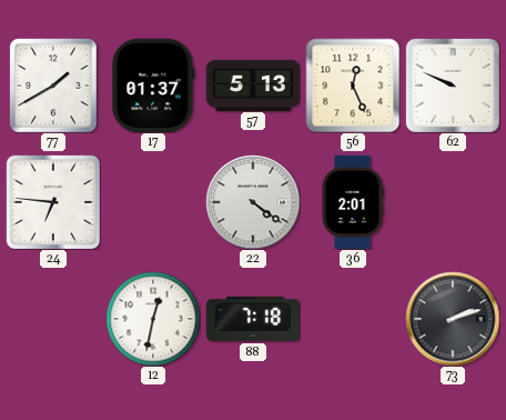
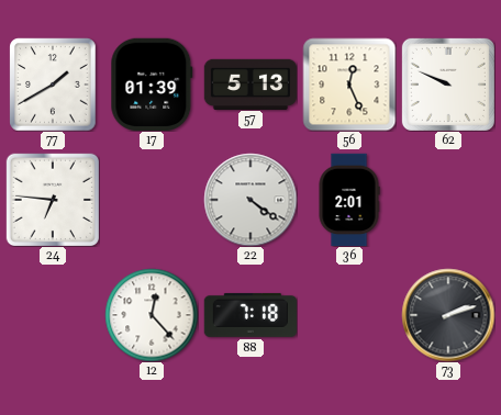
17: 01:37 -> 01:39 (152, 83)
12: 12:32 -> 12:23 (152, 315)
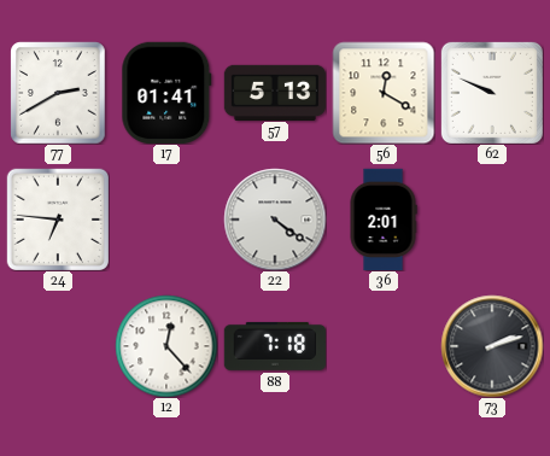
77: 1:40 -> 2:40 (58, 93)
17: 01:39 -> 01:41 (166, 92)
56: 12:26 -> 12:20 (384, 93)
